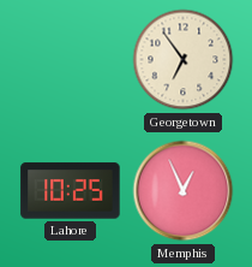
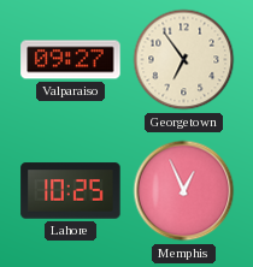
Valparaiso: none -> 09:27 (71, 60)
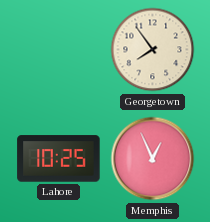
Valparaiso: 09:27 -> none (71, 60)
Georgetown: 6:54 -> 7:54 (153, 50)
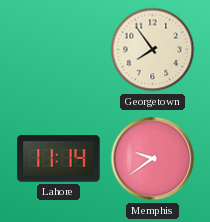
Lahore: 10:25 -> 11:14 (59, 159)
Memphis: 12:56 -> 9:39 (153, 159)
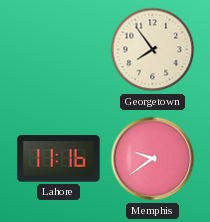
Lahore: 11:14 -> 11:16 (59, 159)
